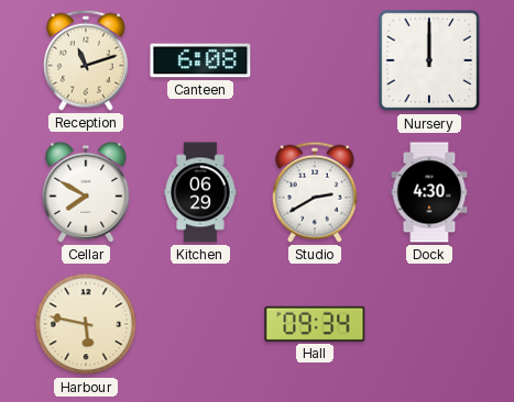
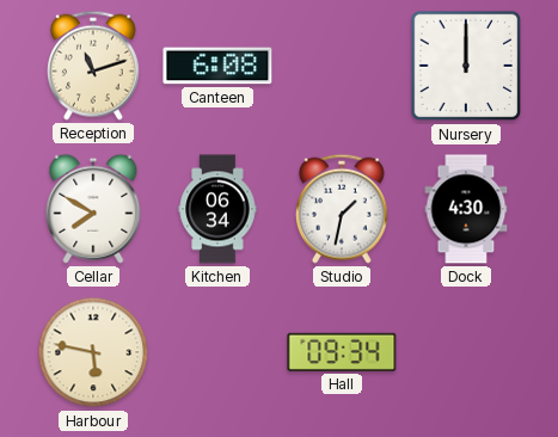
Kitchen: 06:29 -> 06:34 (217, 209)
Studio: 2:40 -> 1:32 (342, 209)
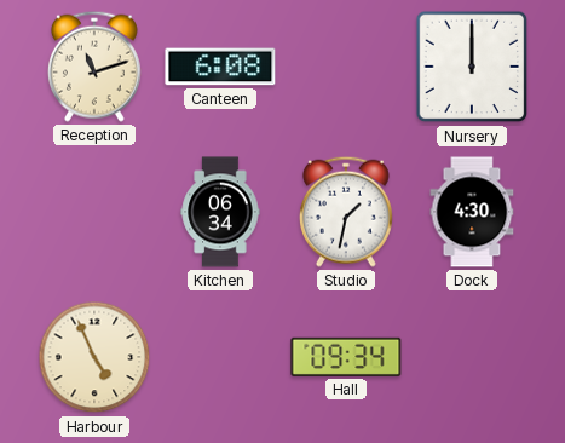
Cellar: 7:50 -> none (93, 209)
Harbour: 5:47 -> 4:56 (94, 357)
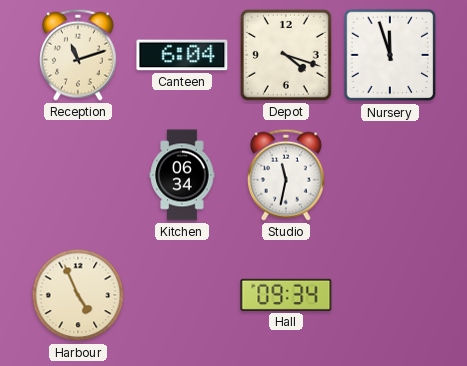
Canteen: 6:08 -> 6:04 (182, 55)
Depot: none -> 4:18 (286, 55)
Nursery: 12:00 -> 11:57 (390, 55)
Studio: 1:32 -> 11:32 (286, 175)
Dock: 4:30 -> none (472, 212)
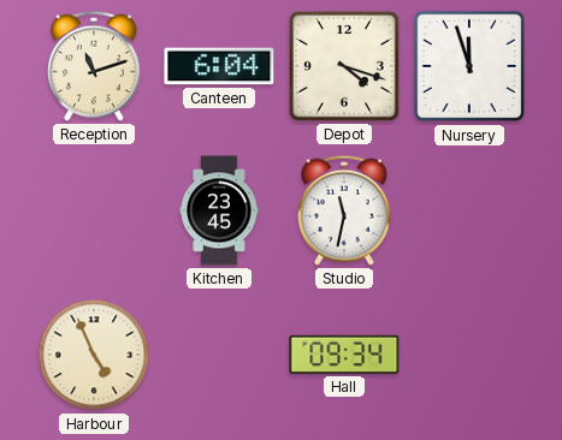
Kitchen: 06:34 -> 23:45 (219, 210)
